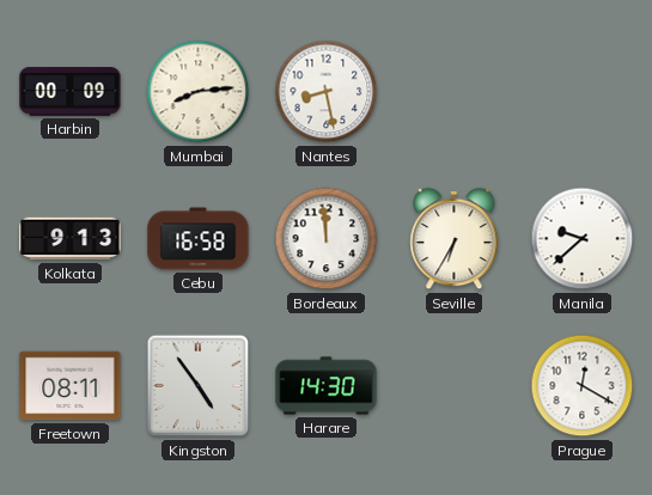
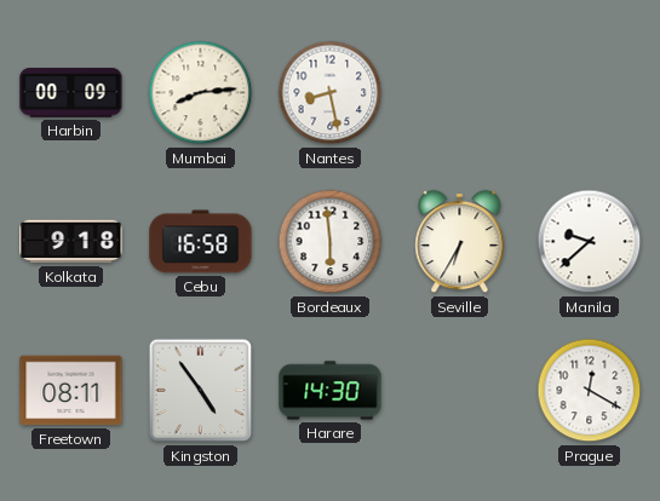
Kolkata: 9:13 -> 9:18 (71, 242)
Bordeaux: 11:59 -> 5:59 (331, 242)
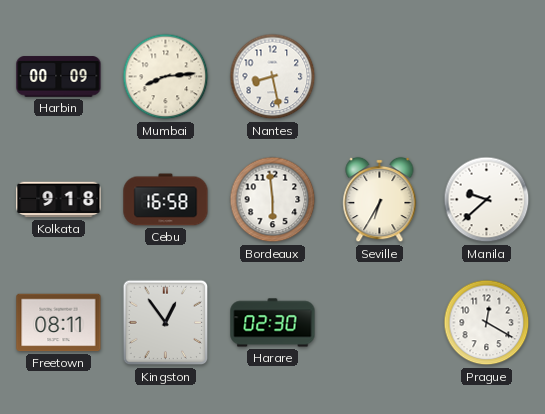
Kingston: 4:54 -> 12:54 (166, 323)
Harare: 14:30 -> 02:30 (273, 323)
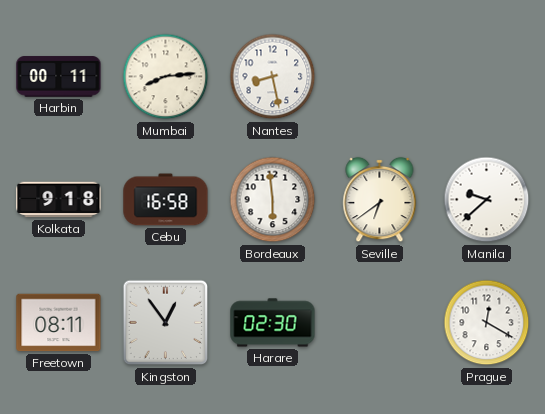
Harbin: 00:09 -> 00:11 (59, 77)
Seville: 6:35 -> 6:39 (380, 200)
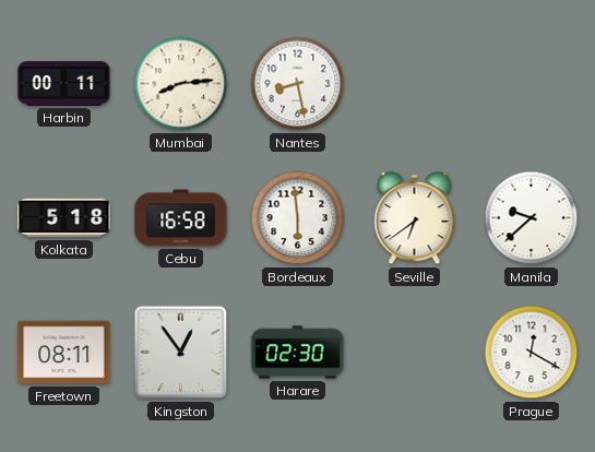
Kolkata: 9:18 -> 5:18 (64, 218)
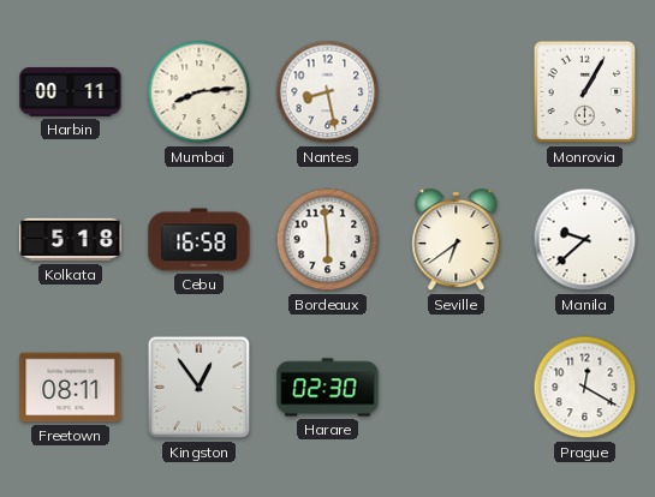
Monrovia: none -> 1:05 (585, 92)
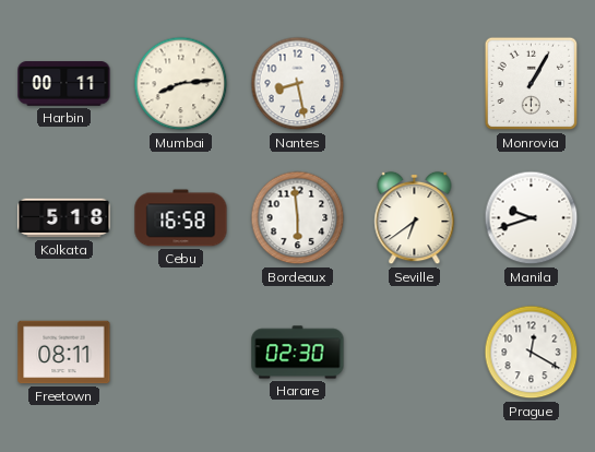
Manila: 9:38 -> 9:42 (532, 218)
Kingston: 12:54 -> none (200, 388)
